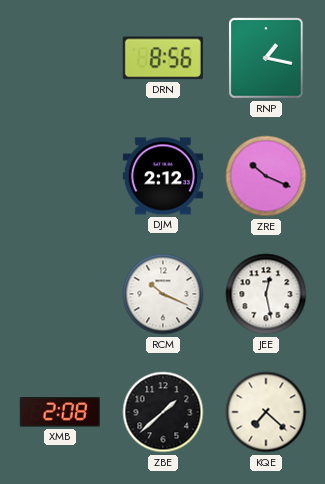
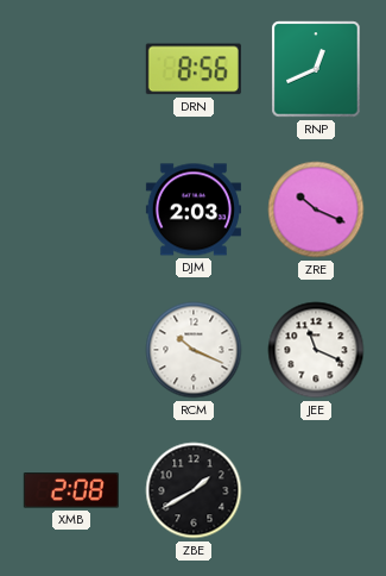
RNP: 1:17 -> 12:41 (316, 69)
DJM: 2:12 -> 2:03 (194, 209)
JEE: 12:28 -> 11:19 (316, 350)
ZBE: 1:38 -> 1:40 (194, 490)
KQE: 7:22 -> none (266, 412)
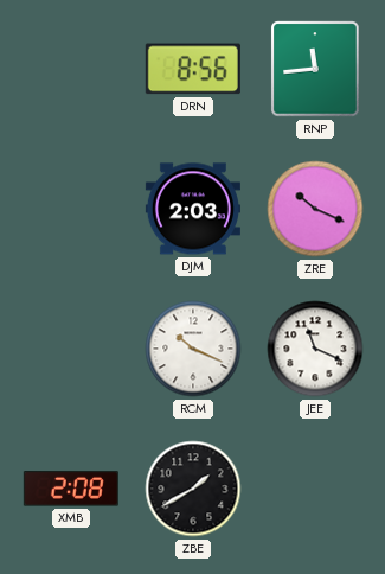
RNP: 12:41 -> 11:44 (315, 69)
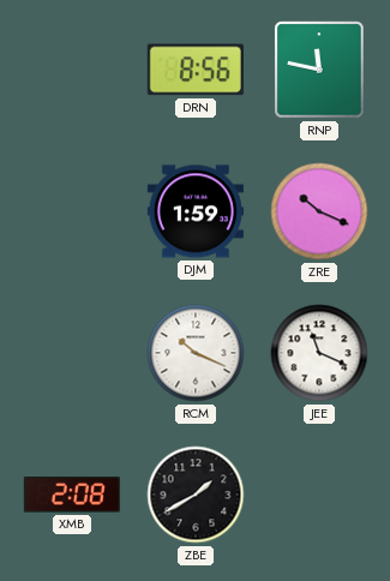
RNP: 11:44 -> 11:47 (319, 70)
DJM: 2:03 -> 1:59 (196, 211)
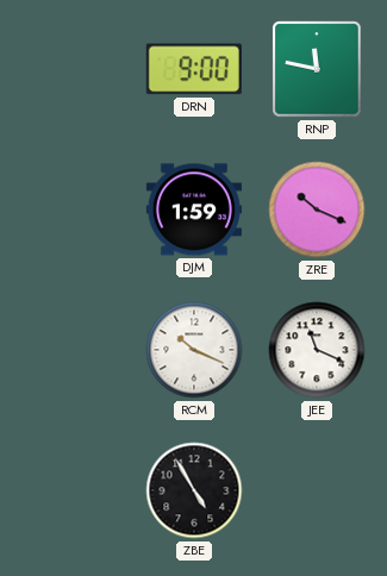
DRN: 8:56 -> 9:00 (194, 69)
XMB: 2:08 -> none (72, 495)
ZBE: 1:40 -> 4:55 (194, 490)
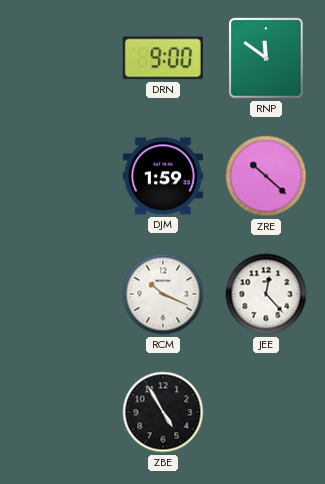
RNP: 11:47 -> 11:51 (266, 58)
ZRE: 10:19 -> 10:22 (266, 176)
JEE: 11:19 -> 12:23 (266, 294)
